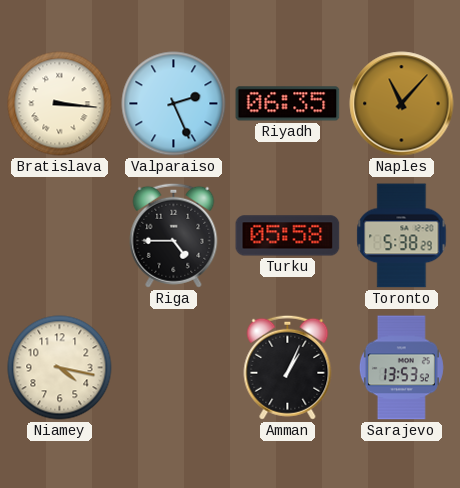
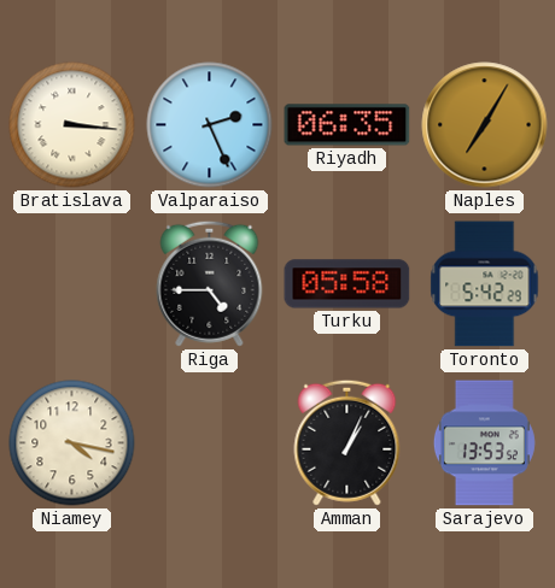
Naples: 11:07 -> 7:05 (485, 125)
Toronto: 5:38 -> 5:42 (485, 284)
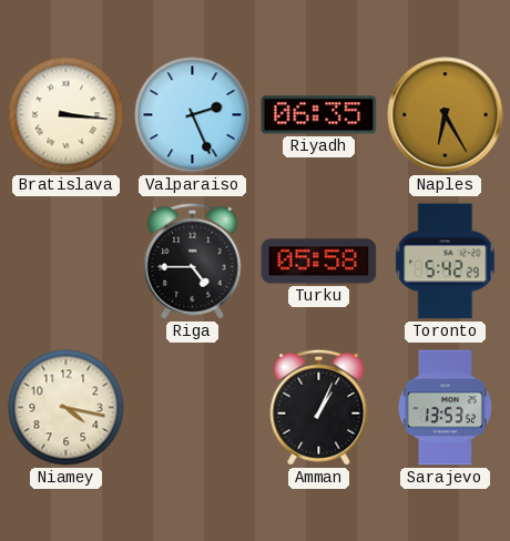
Naples: 7:05 -> 6:25 (446, 115)
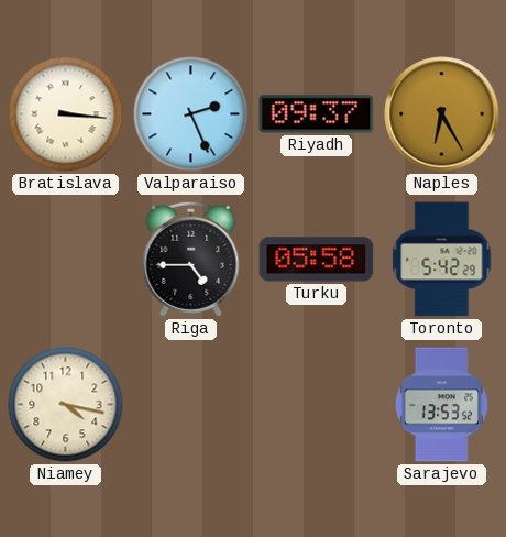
Riyadh: 06:35 -> 09:37 (317, 114)
Amman: 1:04 -> none (319, 407)
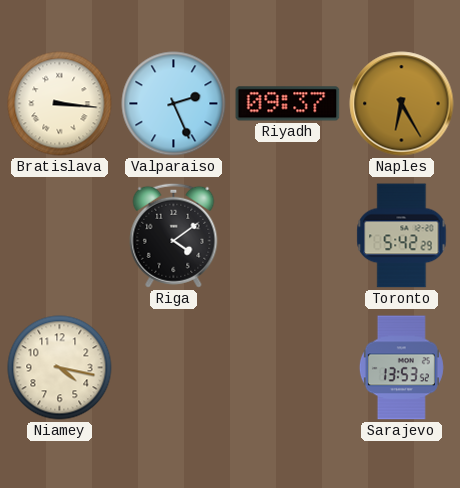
Riga: 4:45 -> 4:09 (174, 235)
Turku: 05:58 -> none (317, 260)
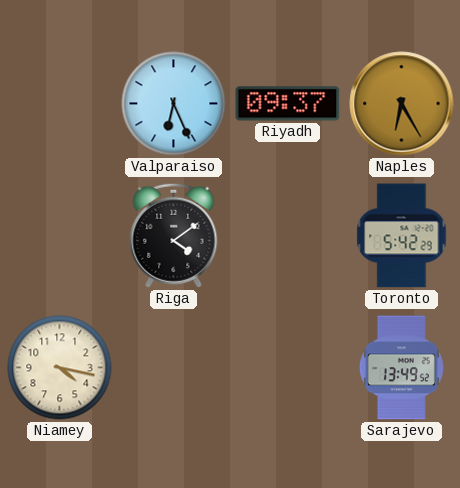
Bratislava: 3:16 -> none (60, 104)
Valparaiso: 2:26 -> 6:26 (174, 104)
Sarajevo: 13:53 -> 13:49 (401, 368)
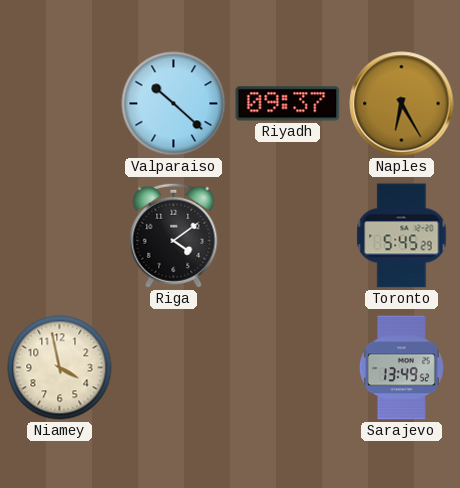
Valparaiso: 6:26 -> 10:22 (174, 104)
Toronto: 5:42 -> 5:45 (402, 236)
Niamey: 4:17 -> 3:58 (60, 368)
